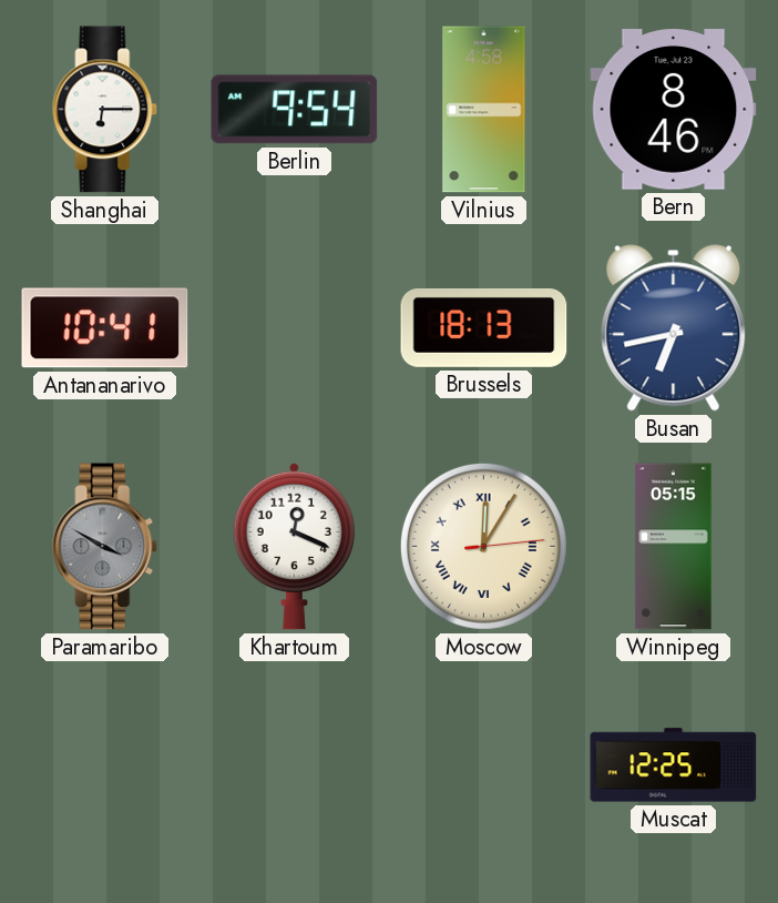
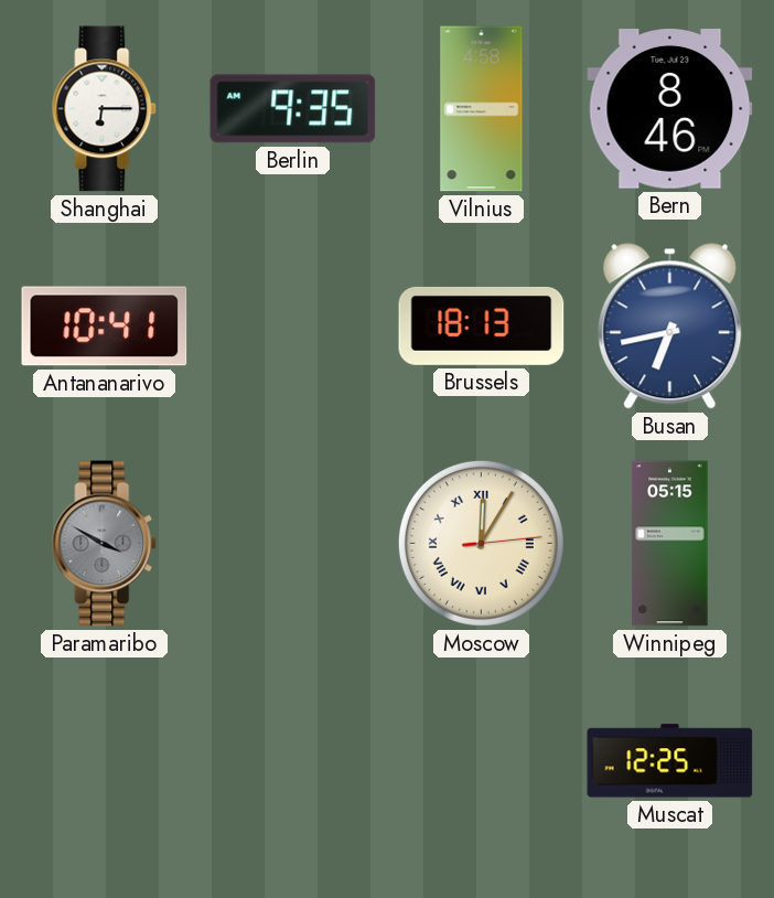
Berlin: 9:54 -> 9:35 (293, 109)
Khartoum: 12:19 -> none (294, 546)
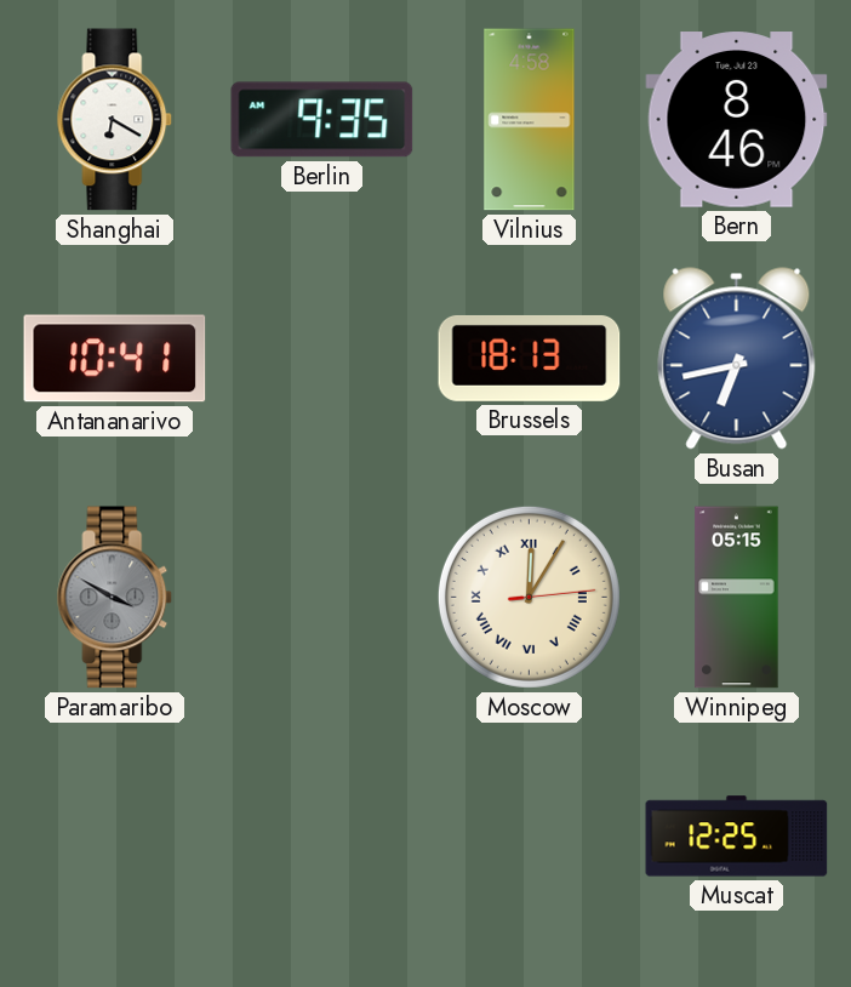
Shanghai: 6:15 -> 6:20 (115, 120)
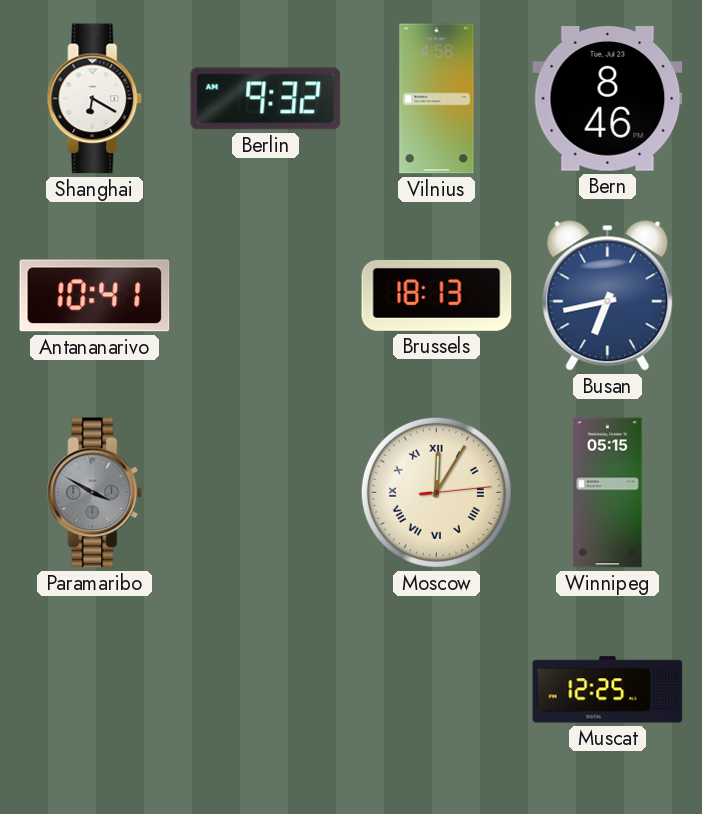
Berlin: 9:35 -> 9:32 (266, 99)
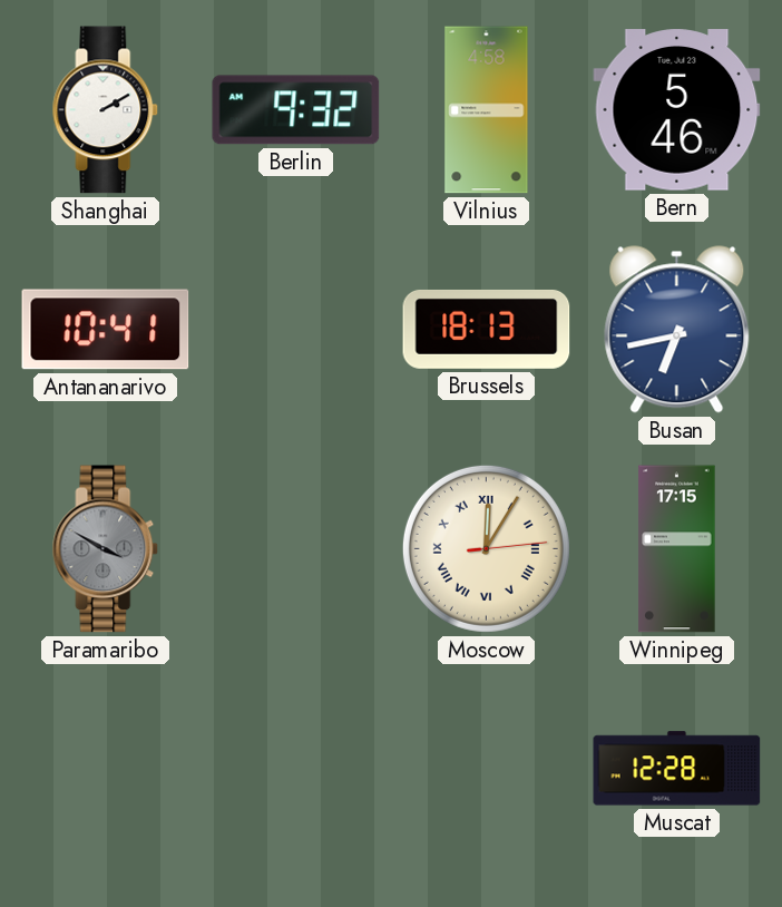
Shanghai: 6:20 -> 2:10 (106, 110)
Bern: 8:46 -> 5:46 (677, 110)
Winnipeg: 05:15 -> 17:15 (677, 549)
Muscat: 12:25 -> 12:28 (677, 769)
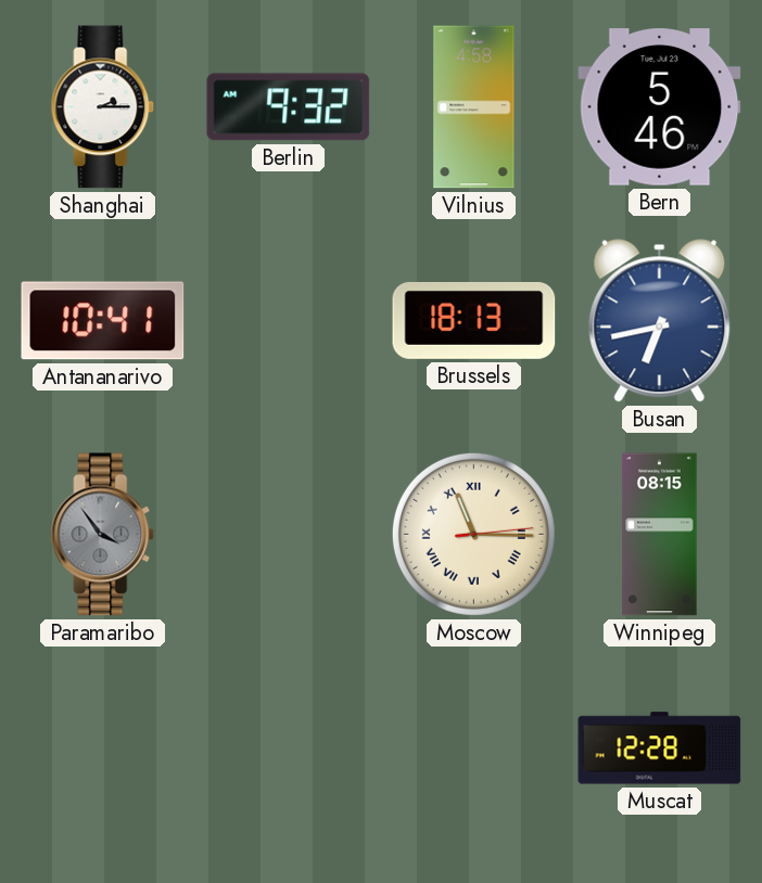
Shanghai: 2:10 -> 2:15 (103, 107)
Paramaribo: 3:50 -> 3:54 (103, 535)
Moscow: 12:05 -> 11:15 (473, 534)
Winnipeg: 17:15 -> 08:15 (660, 535)
